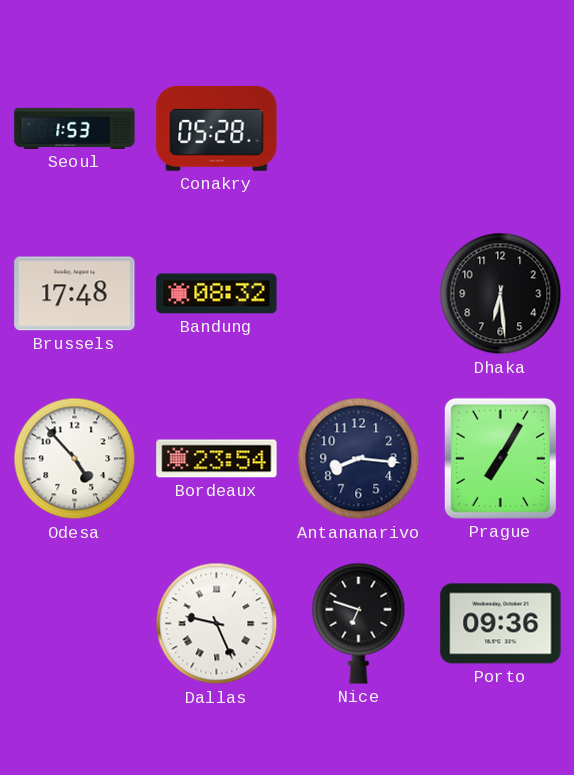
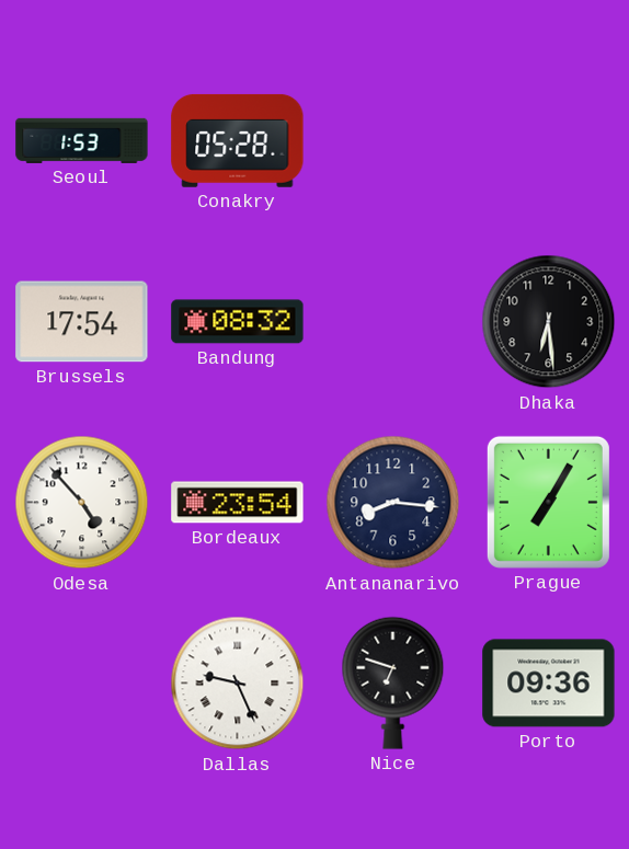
Brussels: 17:48 -> 17:54 (82, 322)
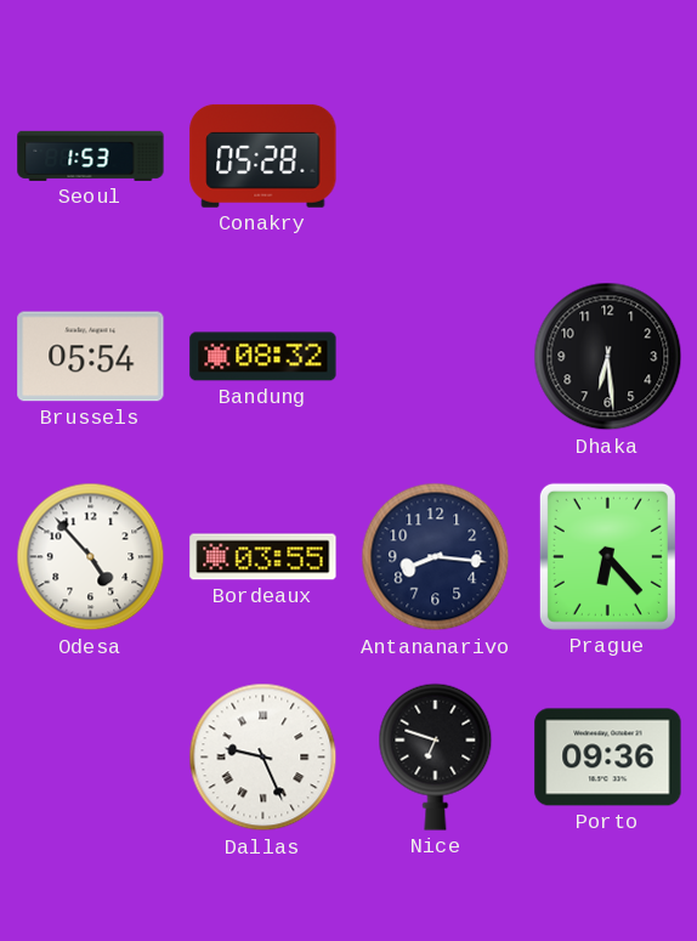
Brussels: 17:54 -> 05:54 (91, 357)
Bordeaux: 23:54 -> 03:55 (263, 557)
Prague: 7:05 -> 6:23 (607, 556)
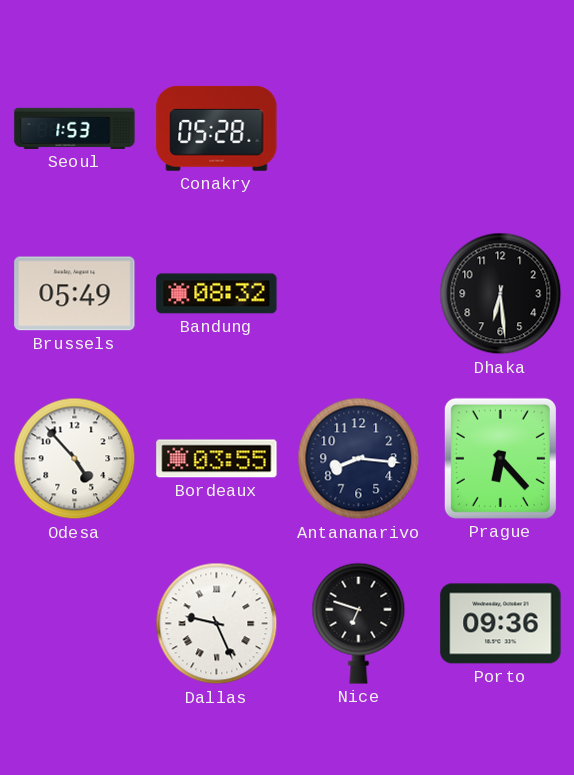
Brussels: 05:54 -> 05:49 (75, 294)
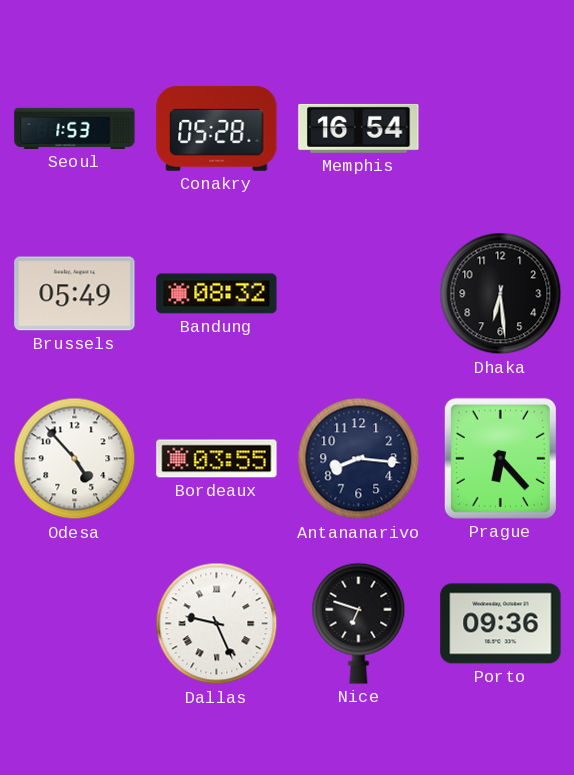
Memphis: none -> 16:54 (359, 128)
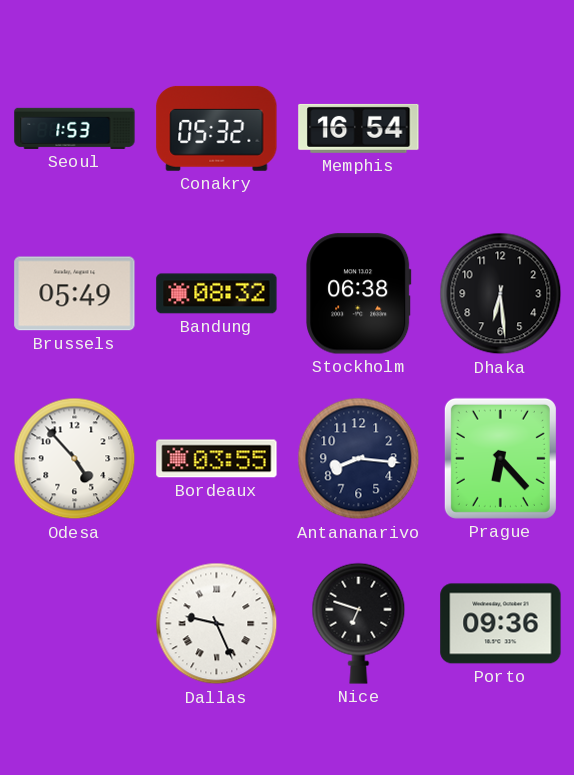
Conakry: 05:28 -> 05:32 (217, 128)
Stockholm: none -> 06:38 (359, 294)
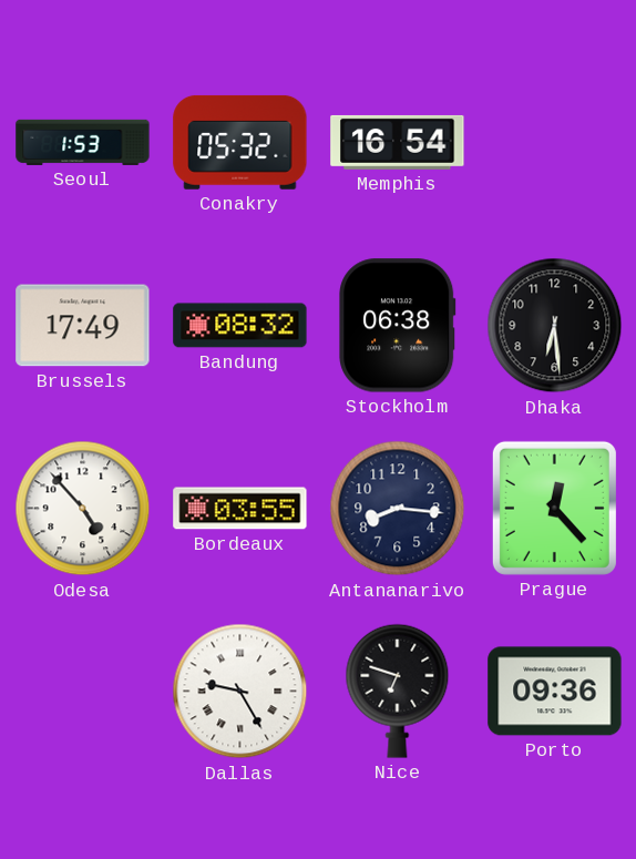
Brussels: 05:49 -> 17:49 (83, 326)
Prague: 6:23 -> 12:23 (554, 508)
Dallas: 9:26 -> 9:25 (240, 692)
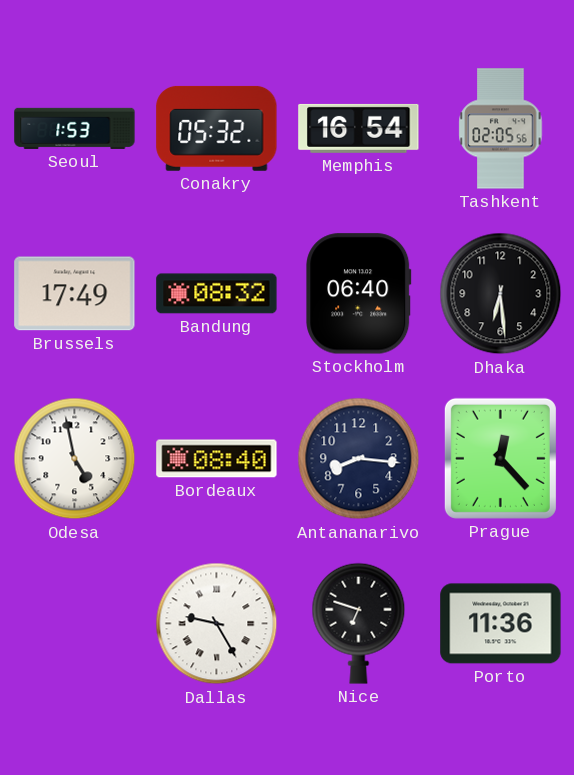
Tashkent: none -> 02:05 (501, 129)
Stockholm: 06:38 -> 06:40 (359, 294)
Odesa: 4:53 -> 4:58 (75, 459)
Bordeaux: 03:55 -> 08:40 (217, 459)
Porto: 09:36 -> 11:36 (501, 624)
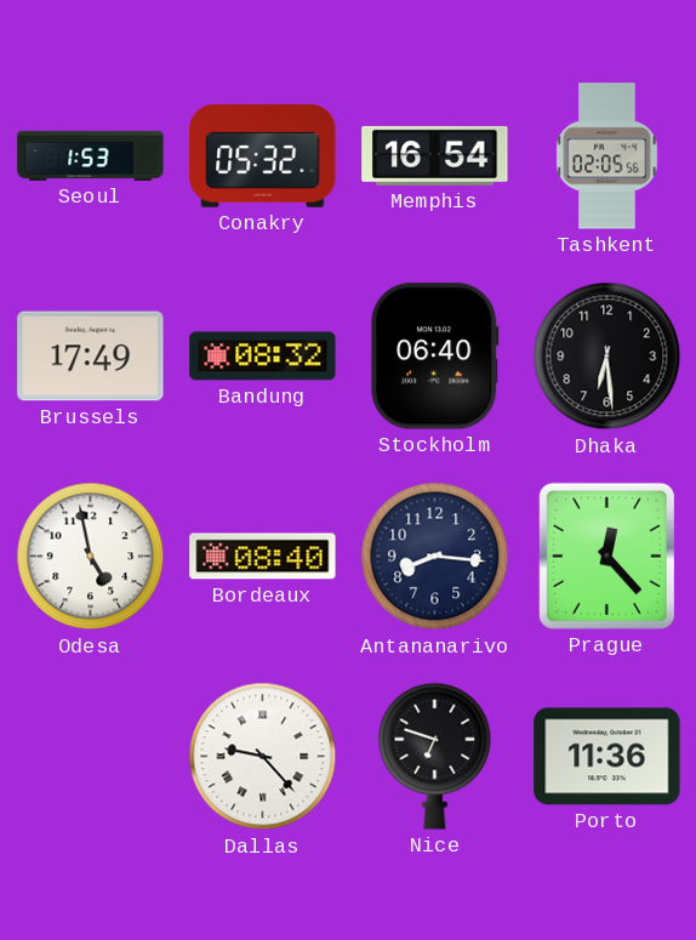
Dallas: 9:25 -> 9:23 (263, 757)
